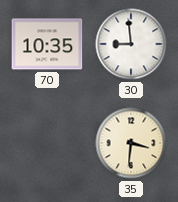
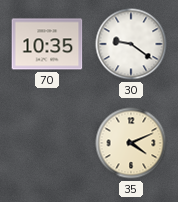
30: 8:59 -> 9:21 (131, 44)
35: 3:31 -> 4:11 (131, 143)
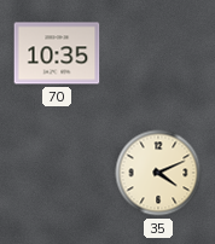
30: 9:21 -> none (131, 44)
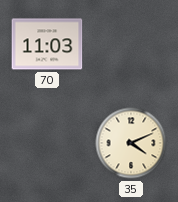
70: 10:35 -> 11:03 (47, 44)
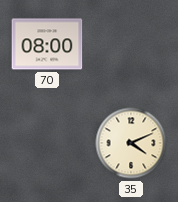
70: 11:03 -> 08:00 (47, 44)
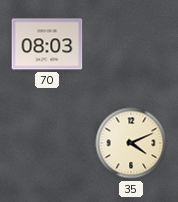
70: 08:00 -> 08:03 (47, 44)
